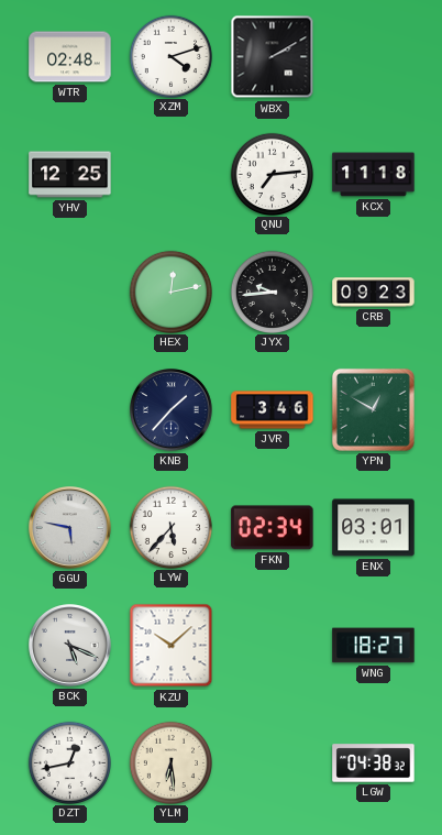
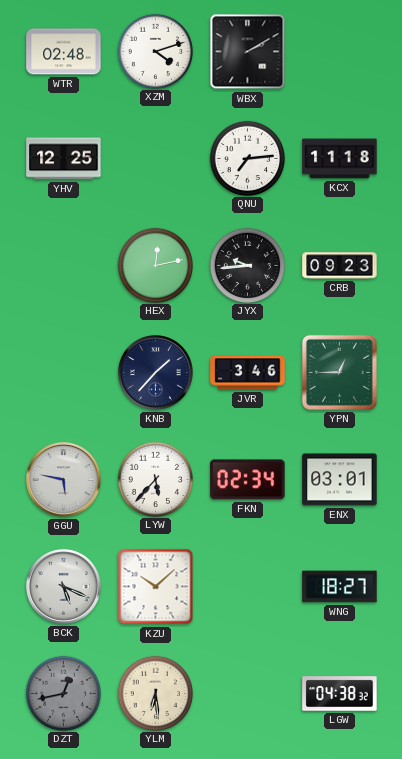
YPN: 12:50 -> 12:45 (339, 372)
DZT dial: white -> grey (63, 693)
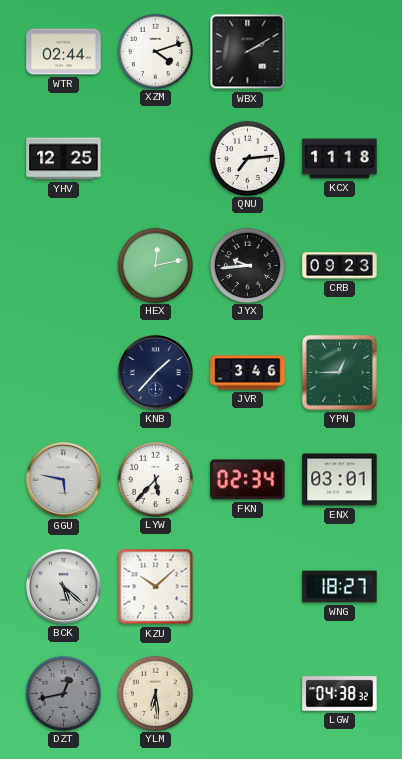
WTR: 02:48 -> 02:44 (64, 52)
BCK: 5:19 -> 5:22 (64, 587)
